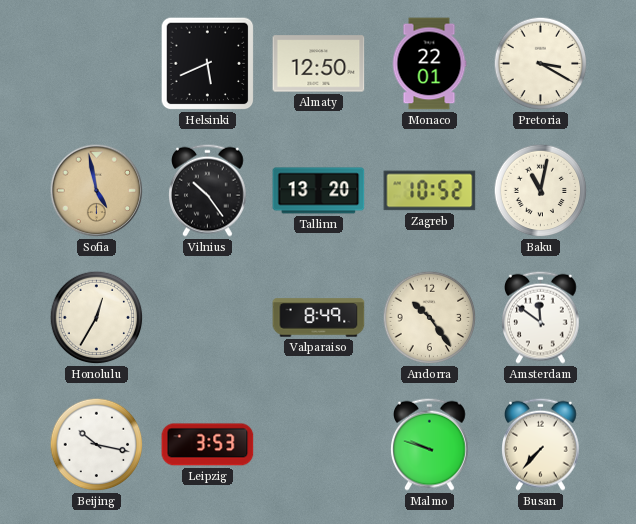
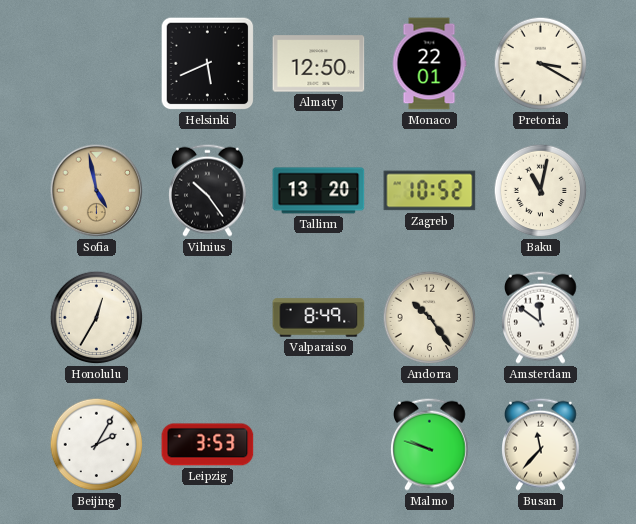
Beijing: 10:17 -> 2:05 (97, 445)
Busan: 7:37 -> 11:37 (541, 444)
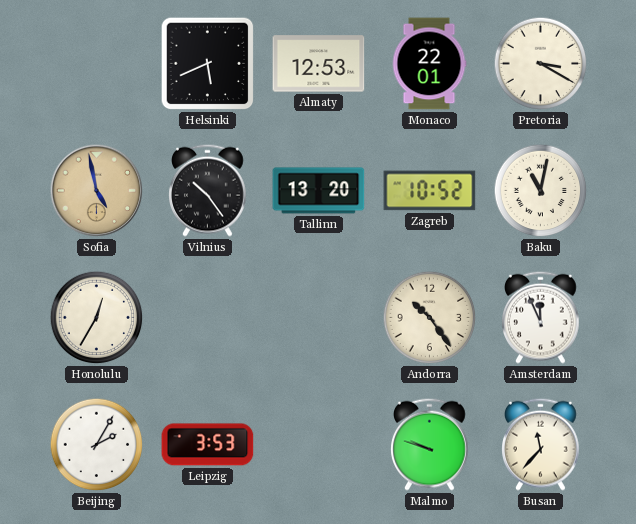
Almaty: 12:50 -> 12:53 (319, 64)
Valparaiso: 8:49 -> none (319, 318)
Amsterdam: 11:51 -> 11:56 (541, 317)
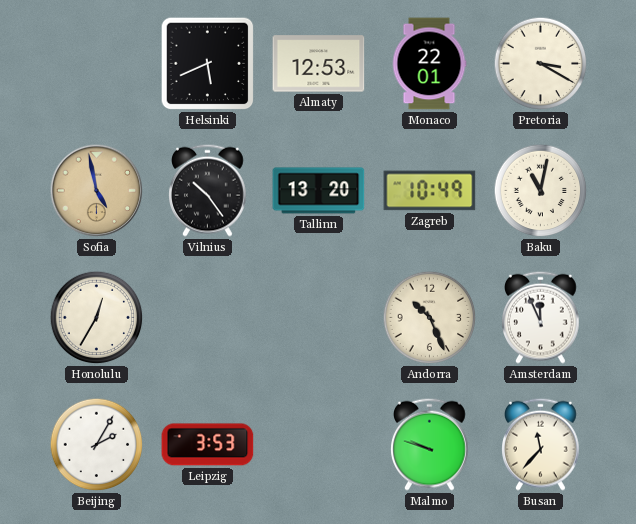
Zagreb: 10:52 -> 10:49 (430, 191)
Andorra: 10:24 -> 10:26 (430, 318)
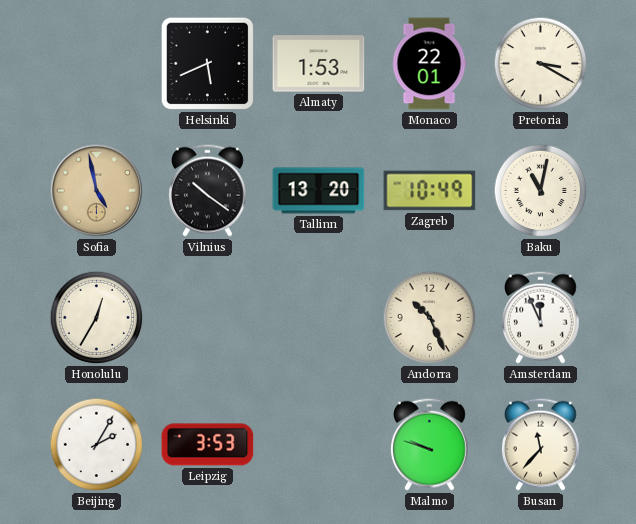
Almaty: 12:53 -> 1:53 (319, 64)
Vilnius: 10:24 -> 10:21 (208, 190)
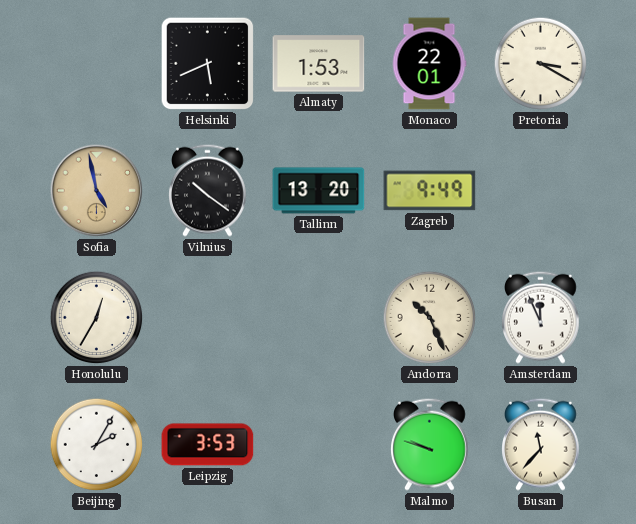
Zagreb: 10:49 -> 9:49 (430, 191)
Baku: 11:02 -> none (541, 191)
